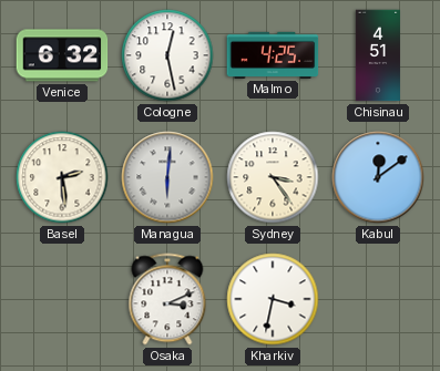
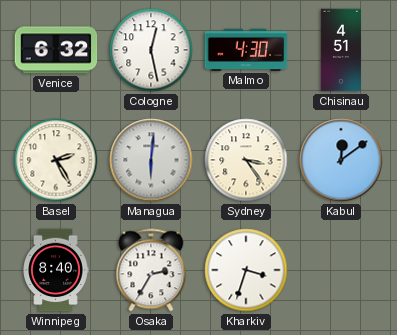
Malmo: 4:25 -> 4:30 (246, 50)
Basel: 2:29 -> 2:25 (56, 160)
Winnipeg: none -> 8:40 (56, 270)
Osaka: 3:11 -> 2:35 (151, 270)
Kharkiv: 3:32 -> 3:33 (246, 270)
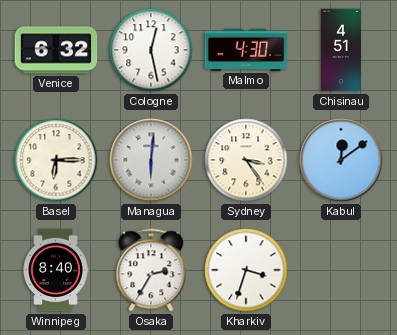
Basel: 2:25 -> 6:15 (56, 160)
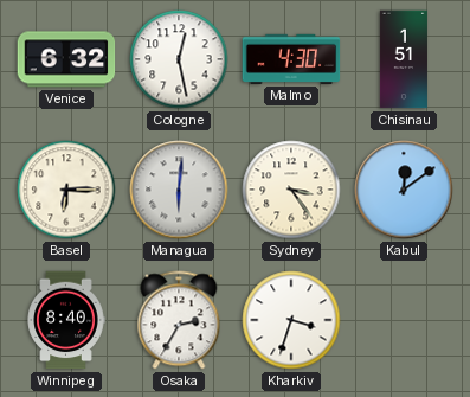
Chisinau: 4:51 -> 1:51 (403, 59)
